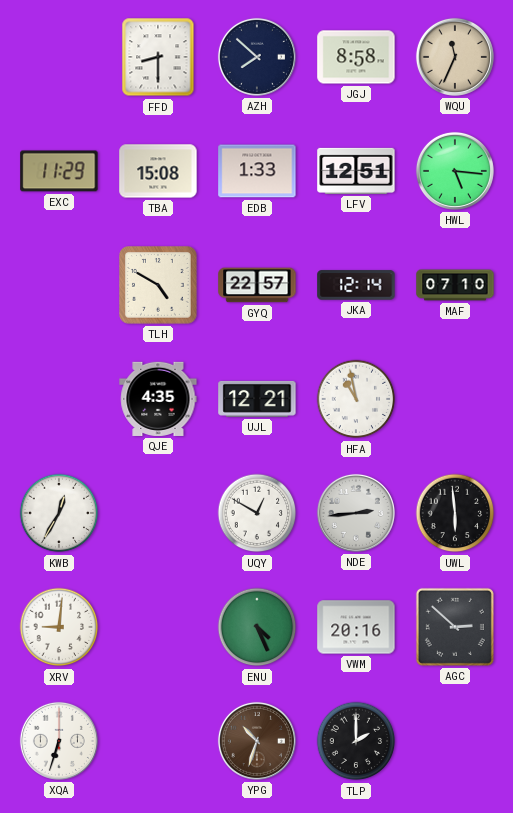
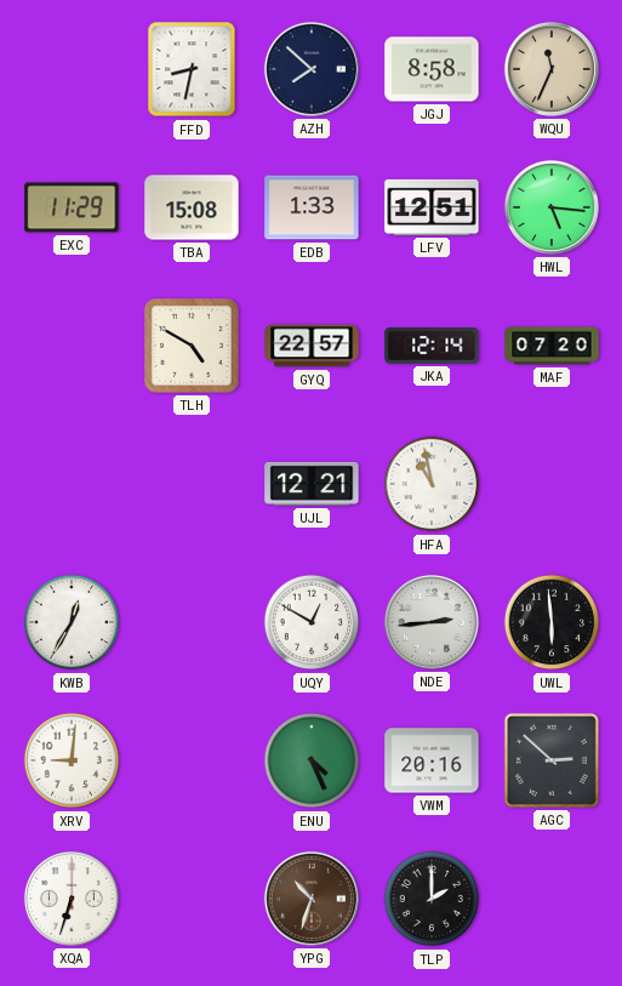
FFD: 8:30 -> 8:32 (192, 69)
MAF: 07:10 -> 07:20 (552, 346)
QJE: 4:35 -> none (158, 399)
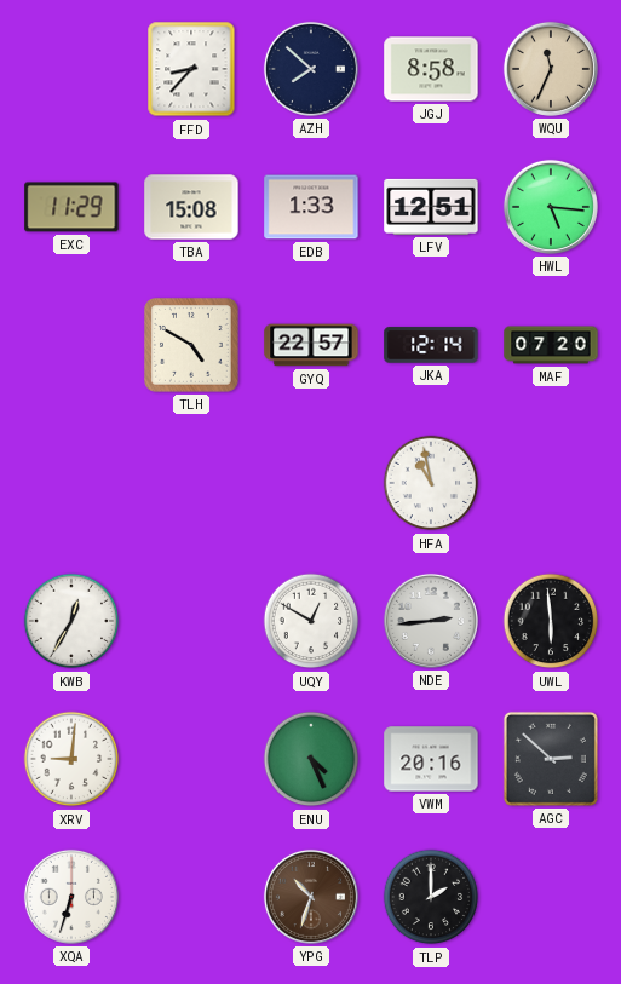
FFD: 8:32 -> 8:37 (191, 69)
UJL: 12:21 -> none (312, 484)
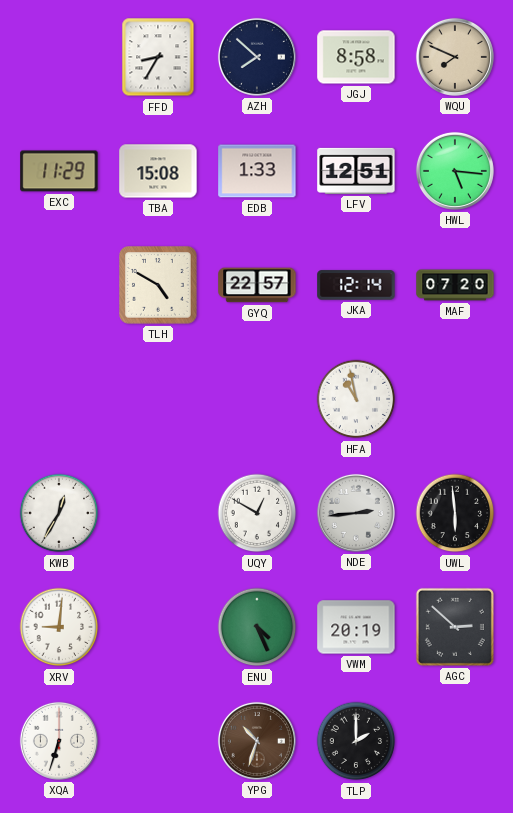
FFD: 8:37 -> 8:35 (158, 57)
WQU: 11:34 -> 7:49 (455, 57)
VWM: 20:16 -> 20:19 (356, 627)
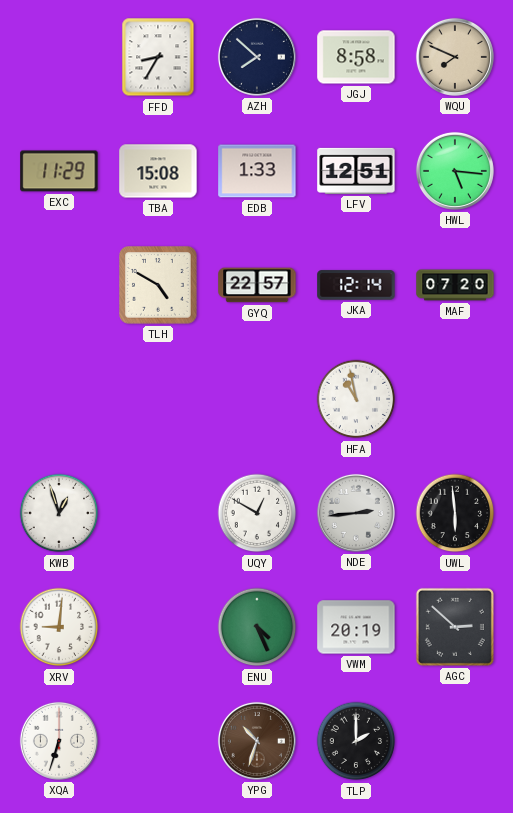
KWB: 12:35 -> 12:57 (59, 513)
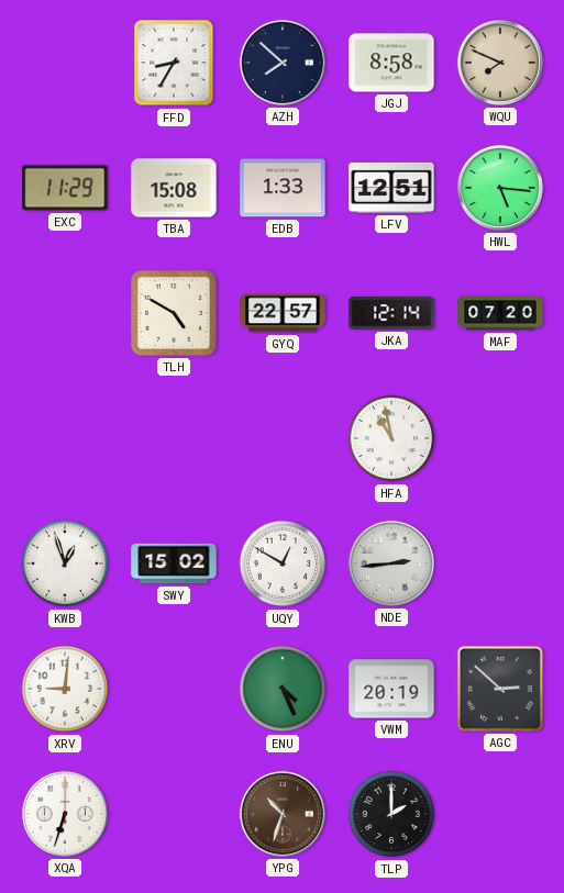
SWY: none -> 15:02 (174, 563)
UWL: 5:59 -> none (455, 513)
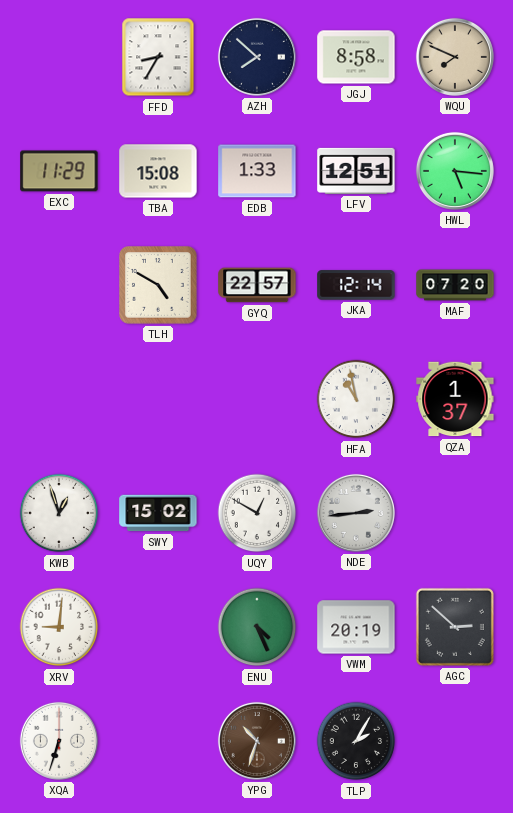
QZA: none -> 1:37 (455, 399)
TLP: 2:00 -> 2:05 (356, 741)
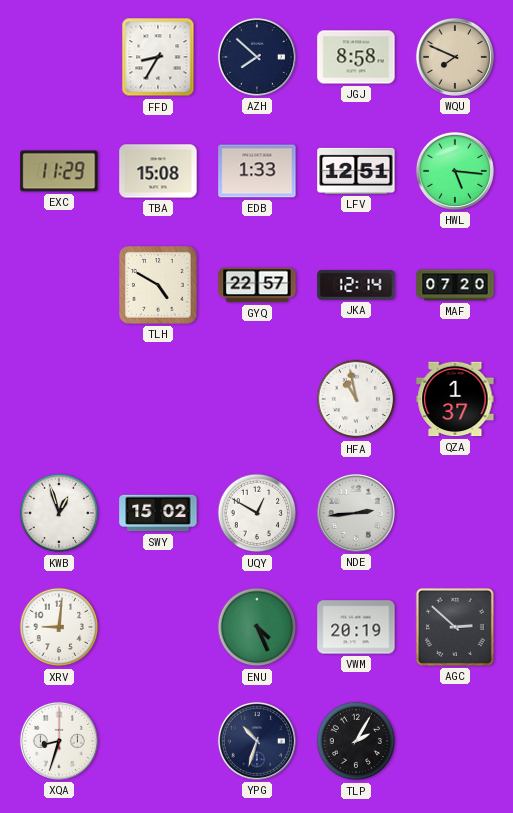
XQA: 6:33 -> 8:33 (59, 741)
YPG dial: brown -> navy (257, 741)
